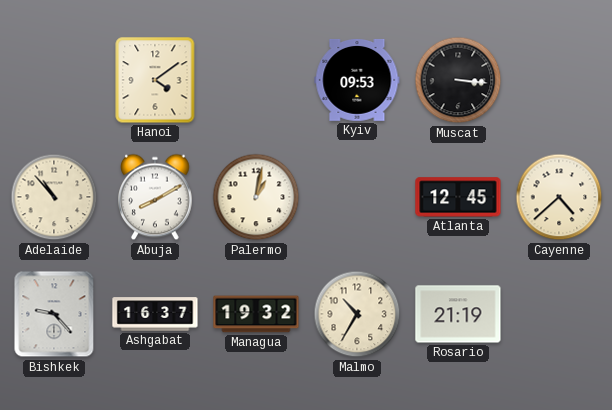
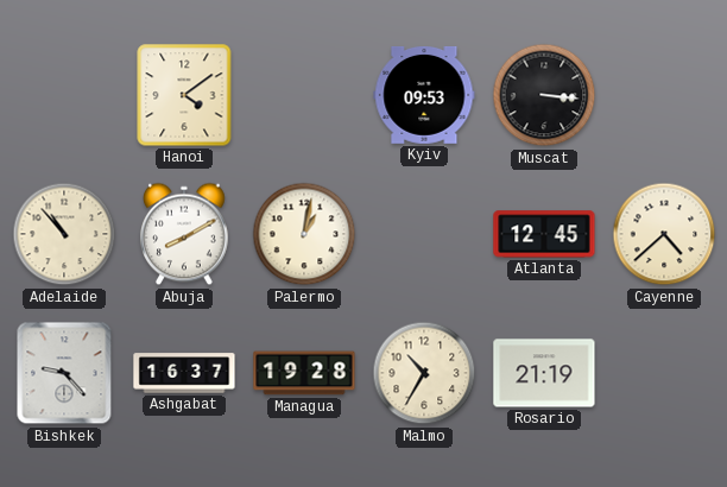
Managua: 19:32 -> 19:28 (304, 373)
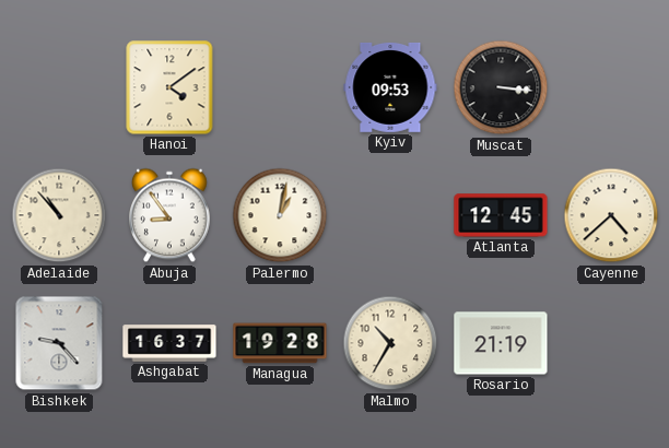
Abuja: 8:10 -> 8:54 (171, 215)
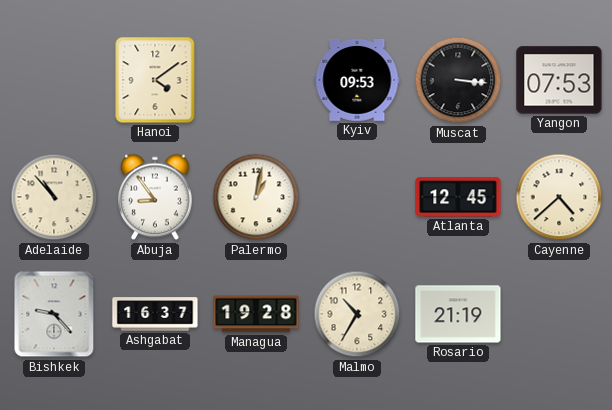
Yangon: none -> 07:53 (559, 80)
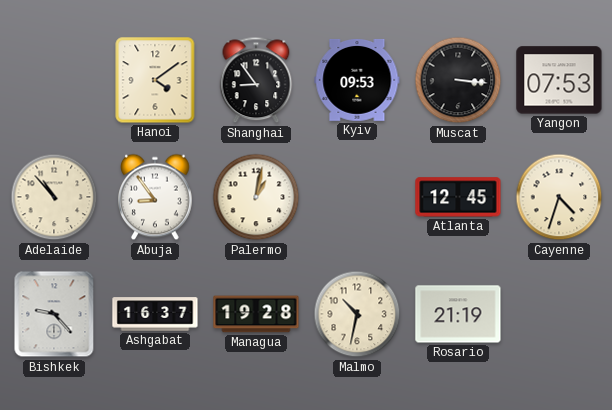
Shanghai: none -> 8:54 (256, 80)
Cayenne: 4:38 -> 4:33 (559, 197)
Malmo: 10:35 -> 10:32 (357, 314)
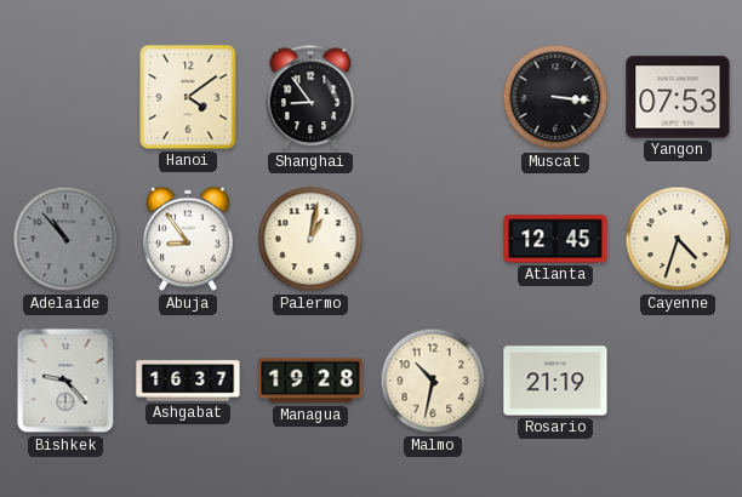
Kyiv: 09:53 -> none (357, 80)
Adelaide dial: cream -> grey (65, 239)
